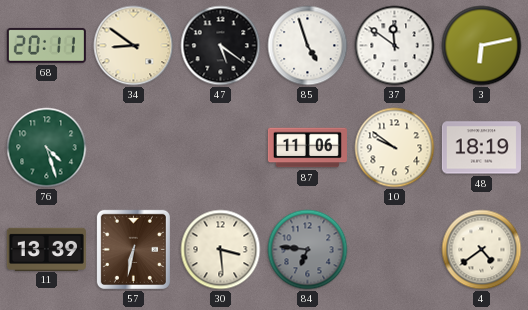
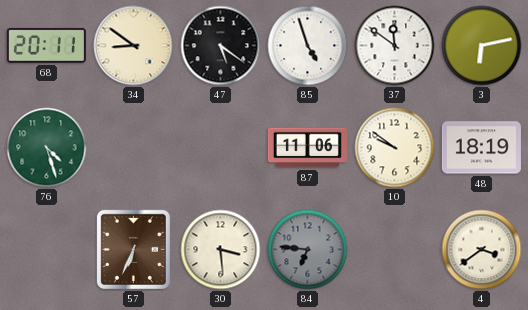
11: 13:39 -> none (46, 249)
57: 6:32 -> 6:34 (133, 249)
4: 4:39 -> 3:39 (482, 250)
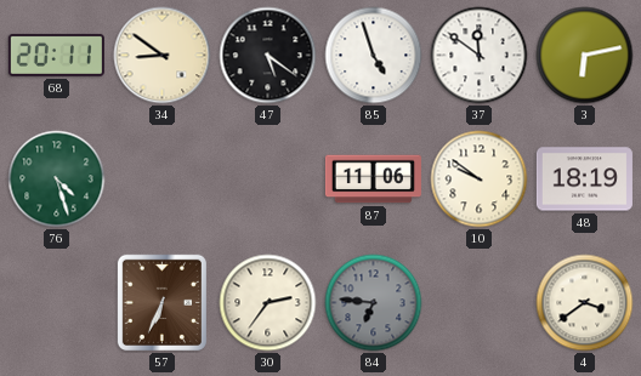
30: 3:29 -> 2:36 (268, 303)
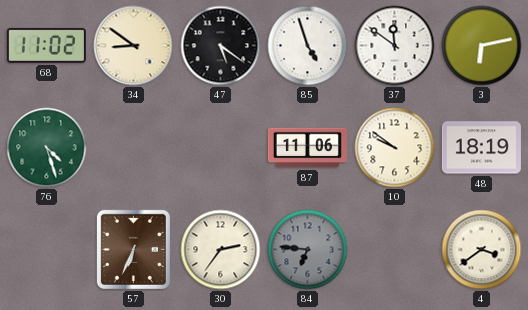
68: 20:11 -> 11:02 (46, 45)
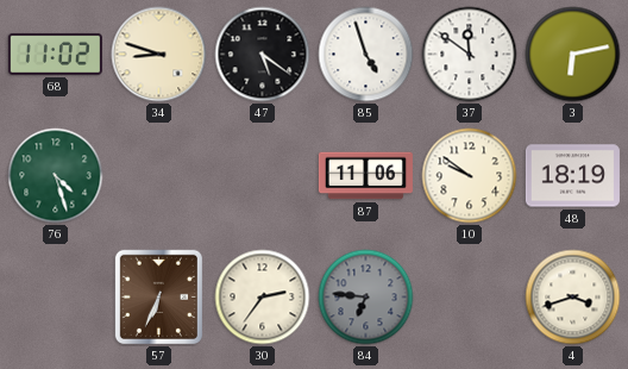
34: 8:51 -> 8:48 (159, 55)
4: 3:39 -> 3:42 (573, 298)
